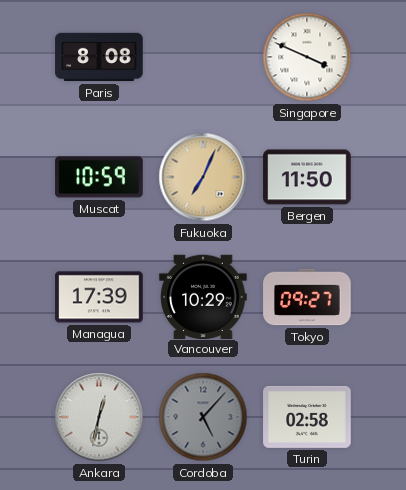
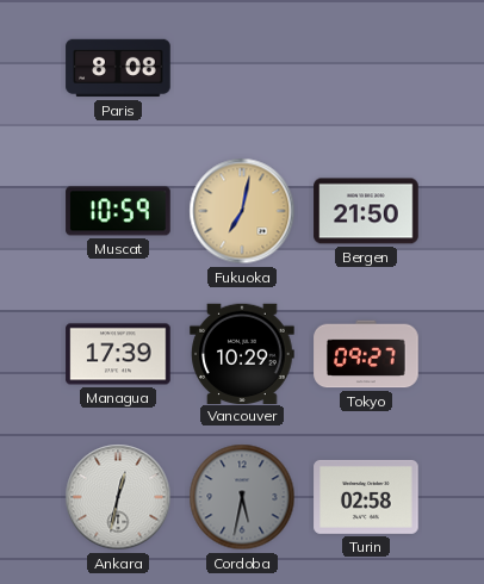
Singapore: 3:49 -> none (307, 57)
Fukuoka: 7:04 -> 7:02 (242, 211)
Bergen: 11:50 -> 21:50 (366, 211)
Cordoba: 5:07 -> 5:32 (242, 497)
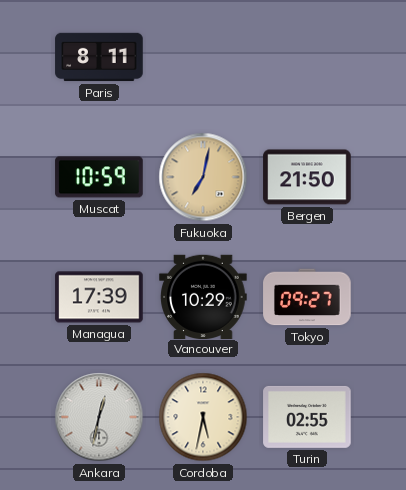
Paris: 8:08 -> 8:11 (99, 57)
Cordoba dial: grey -> cream (203, 417)
Turin: 02:58 -> 02:55 (307, 417)
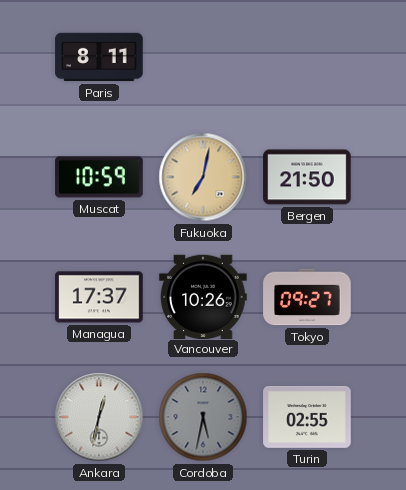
Managua: 17:39 -> 17:37 (99, 297)
Vancouver: 10:29 -> 10:26 (203, 296)
Cordoba dial: cream -> grey (203, 417)
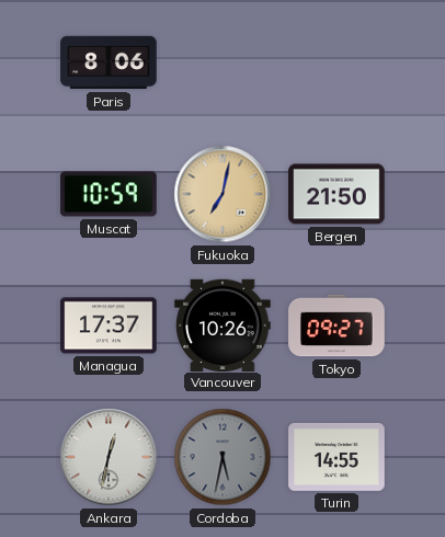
Paris: 8:11 -> 8:06 (109, 62)
Turin: 02:55 -> 14:55 (336, 457)
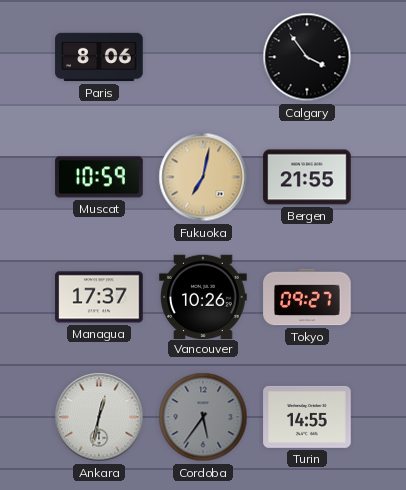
Calgary: none -> 3:54 (307, 57)
Bergen: 21:50 -> 21:55 (307, 177)
Cordoba: 5:32 -> 5:36 (203, 417)
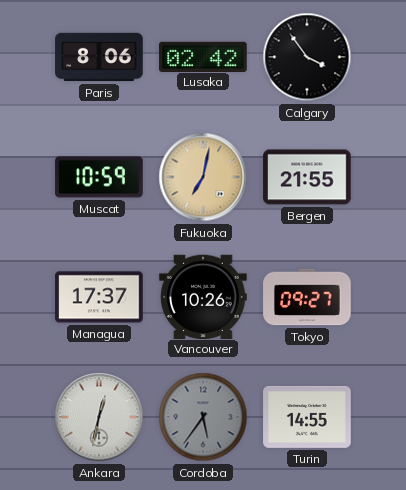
Lusaka: none -> 02:42 (203, 56)
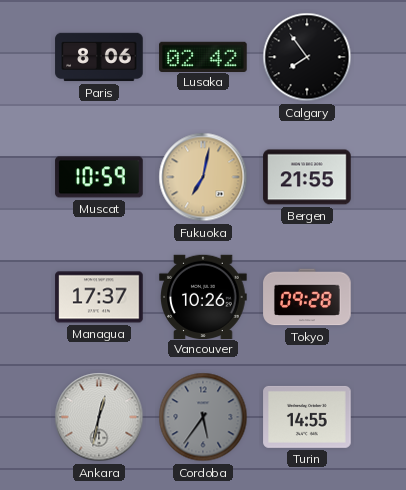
Calgary: 3:54 -> 7:54 (307, 57)
Tokyo: 09:27 -> 09:28 (307, 297)
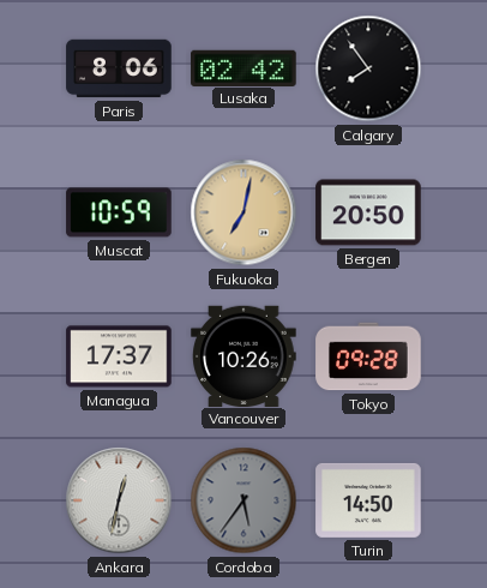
Bergen: 21:55 -> 20:50 (368, 212)
Turin: 14:55 -> 14:50 (368, 500)
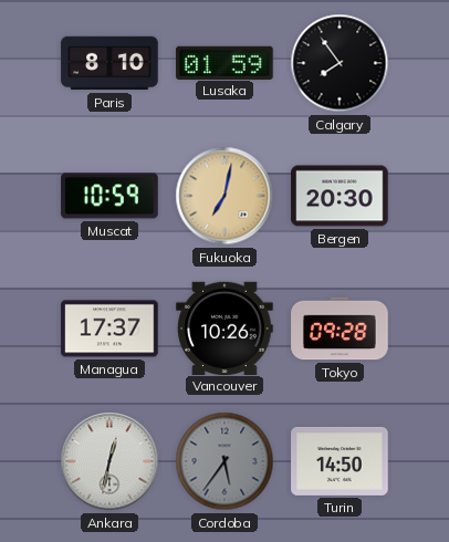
Paris: 8:06 -> 8:10 (109, 63)
Lusaka: 02:42 -> 01:59 (224, 62)
Bergen: 20:50 -> 20:30 (340, 196)
